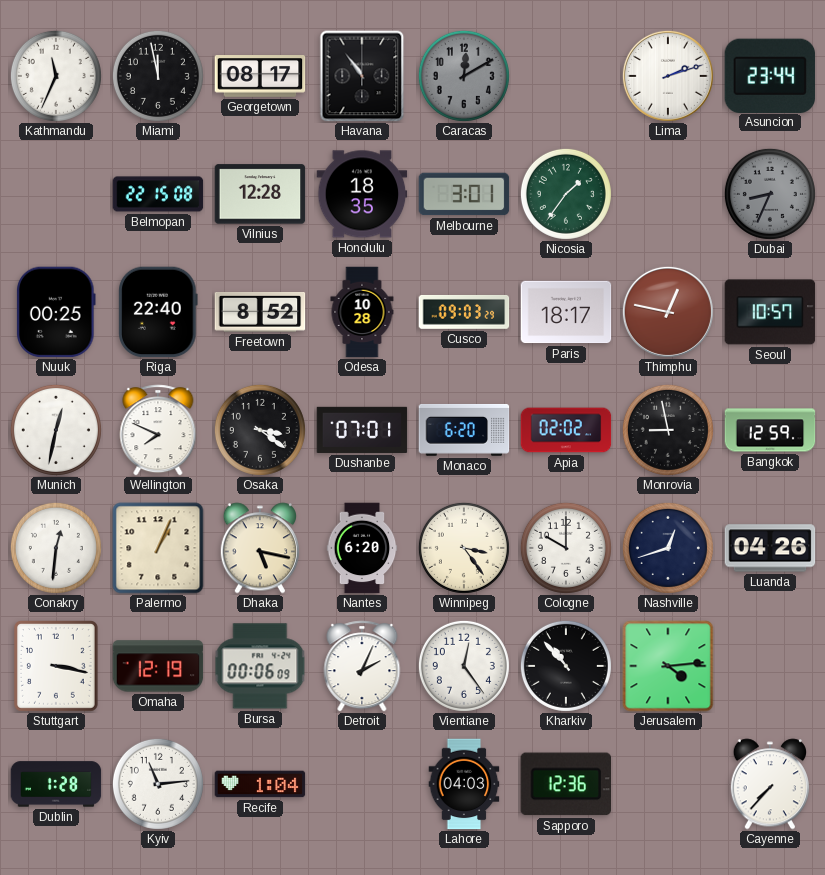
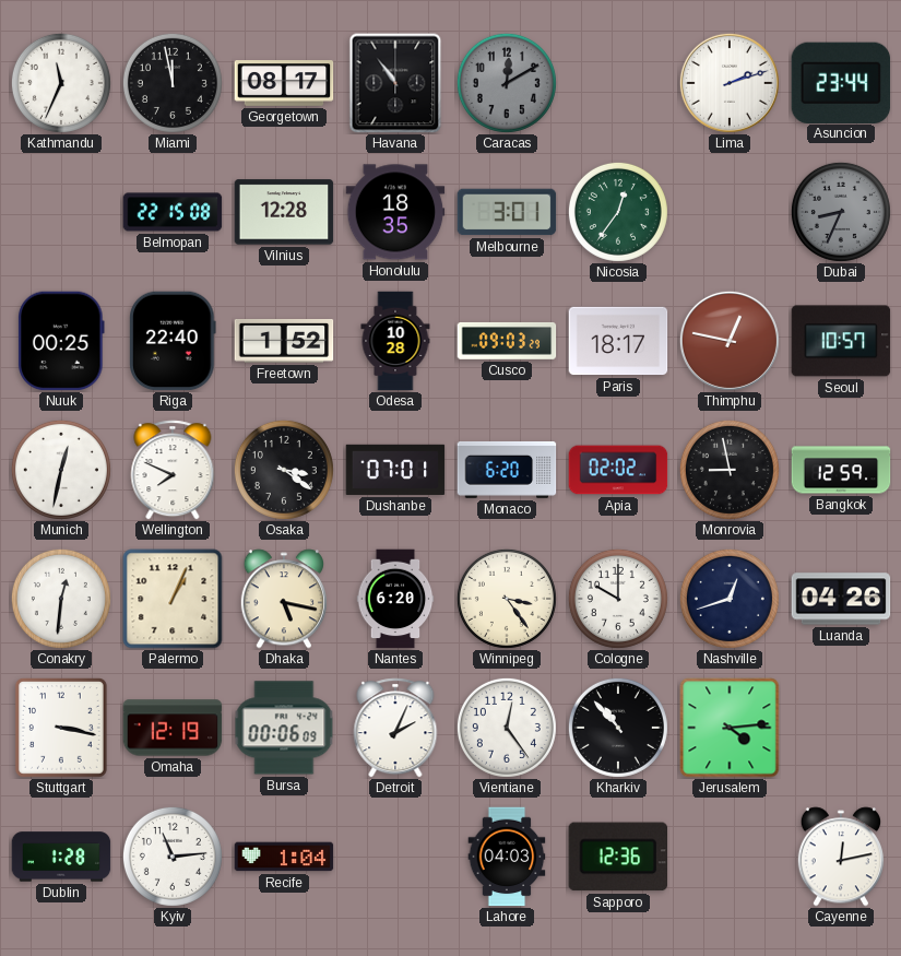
Nicosia: 1:36 -> 12:36 (618, 212)
Freetown: 8:52 -> 1:52 (284, 342)
Cayenne: 7:37 -> 12:13 (840, 857)
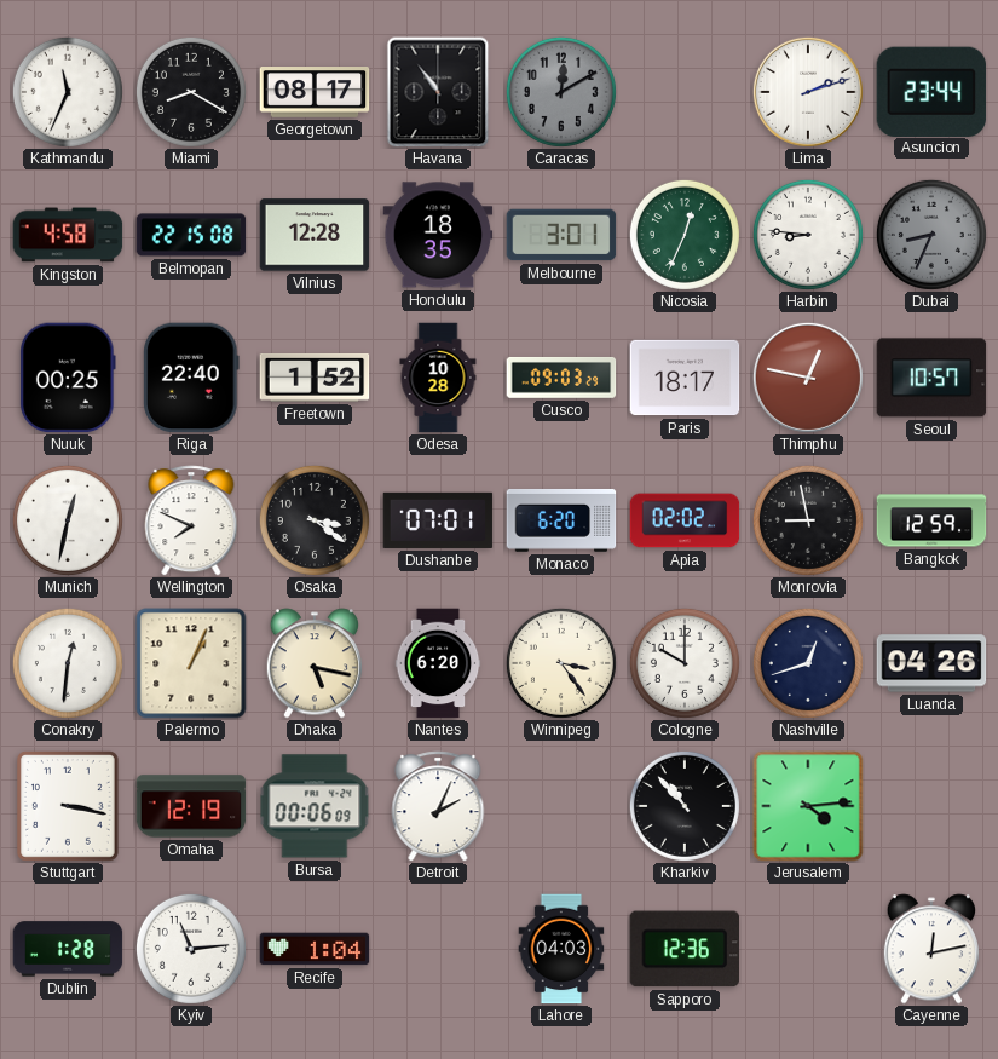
Miami: 11:58 -> 8:20 (191, 92)
Kingston: none -> 4:58 (68, 235)
Nicosia: 12:36 -> 12:34 (685, 235)
Harbin: none -> 8:46 (808, 235)
Vientiane: 12:24 -> none (507, 728)
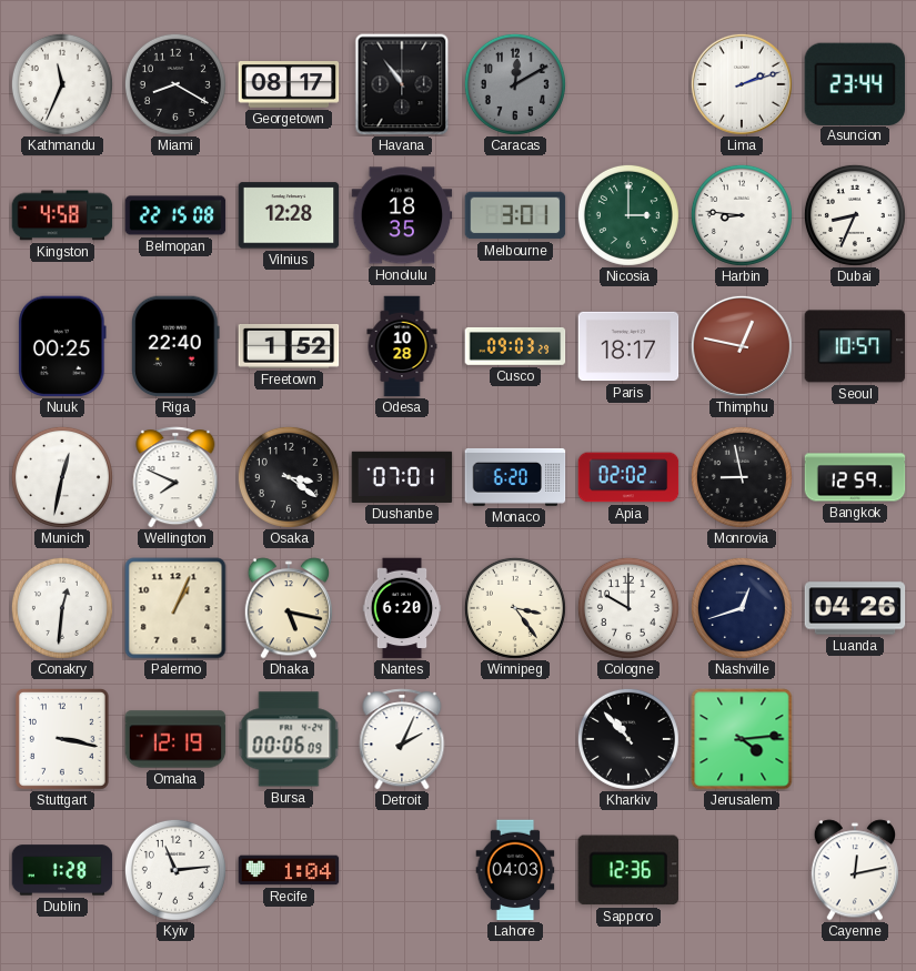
Nicosia: 12:34 -> 3:00 (628, 215)
Dubai dial: grey -> white (855, 215)
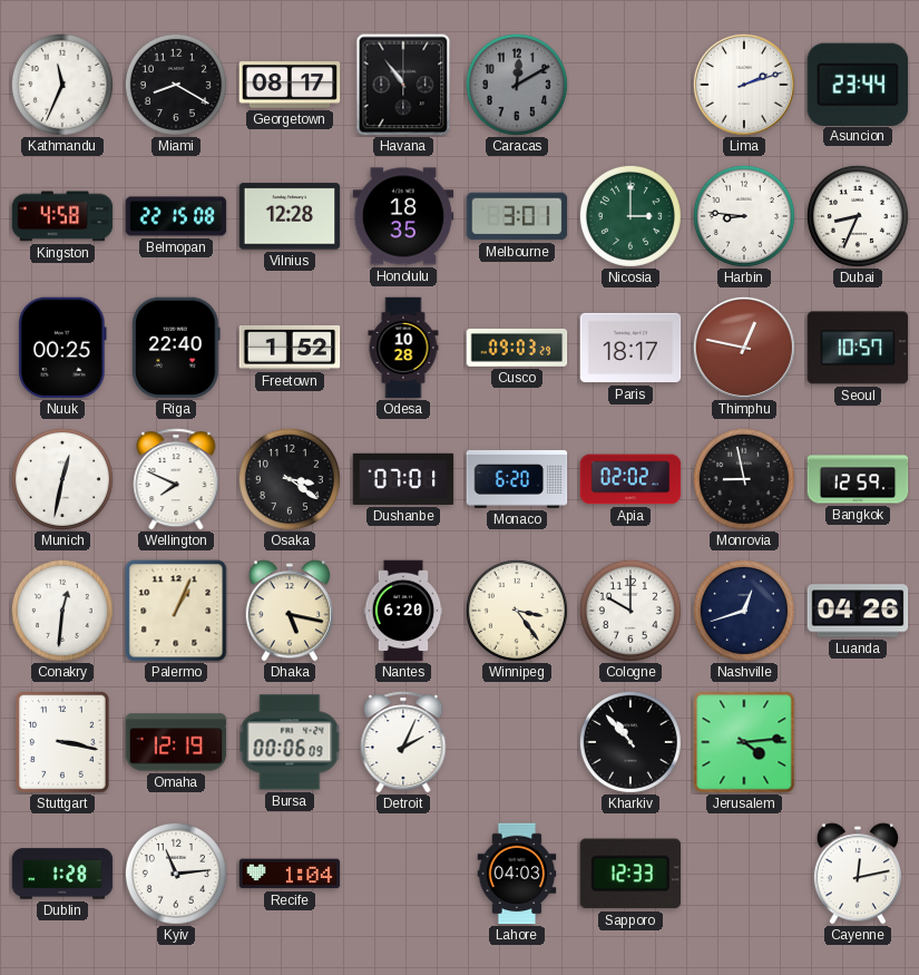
Sapporo: 12:36 -> 12:33 (629, 874)
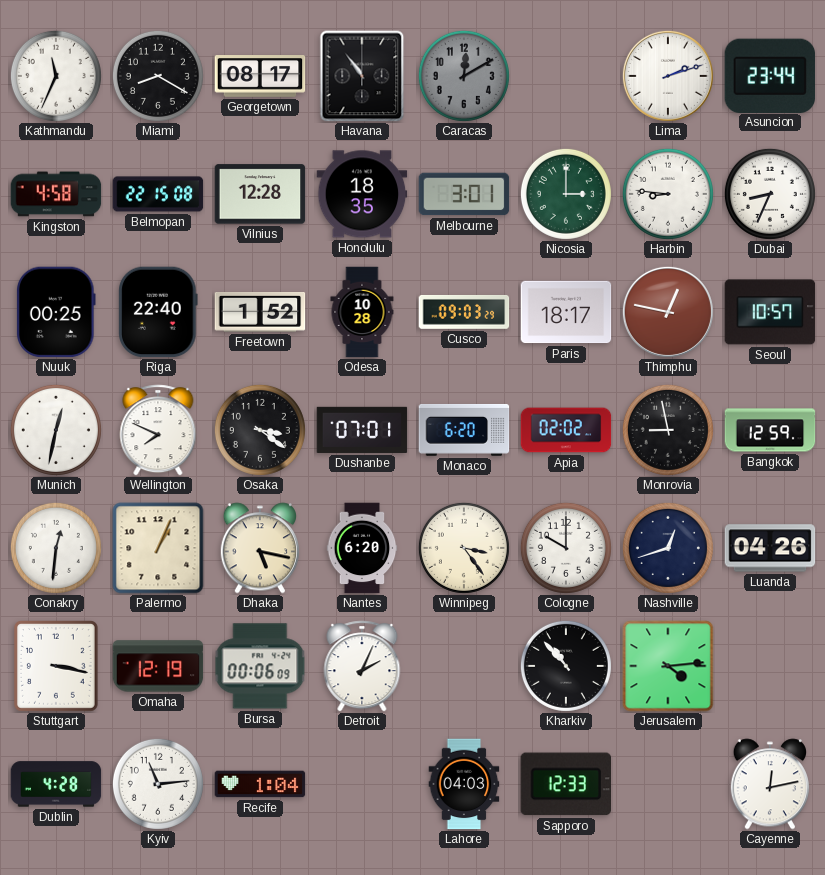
Dublin: 1:28 -> 4:28 (56, 784)
